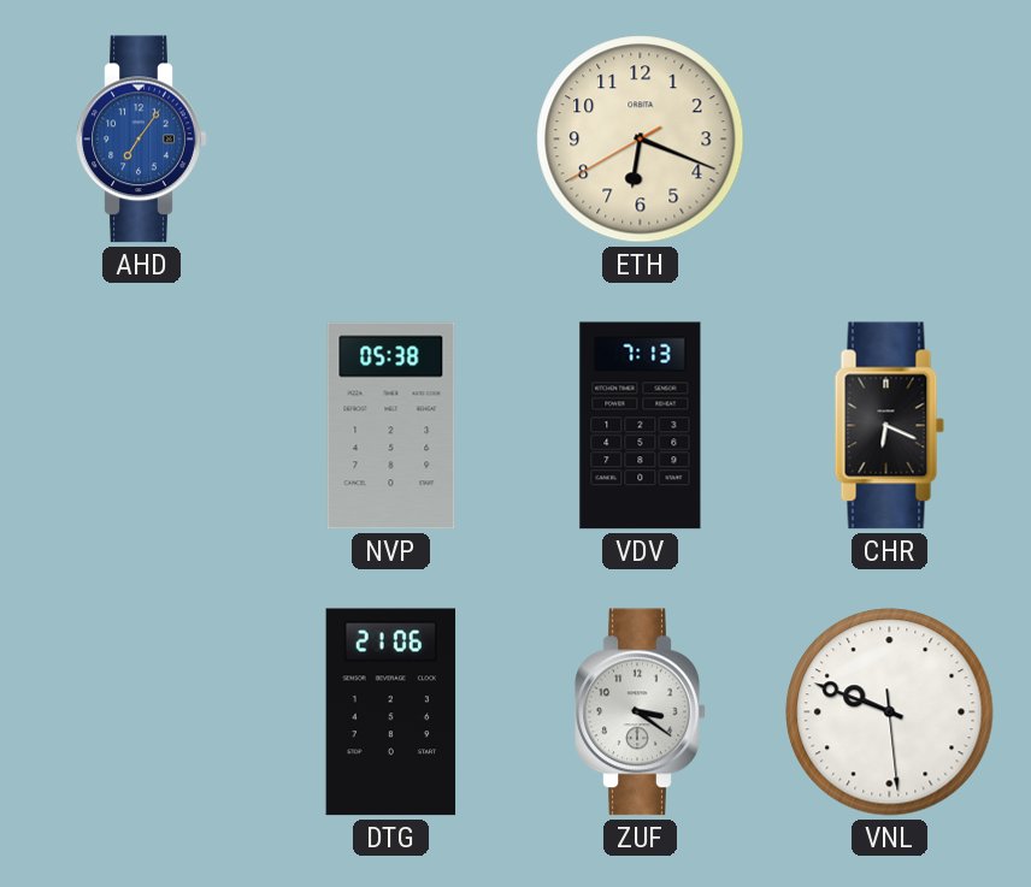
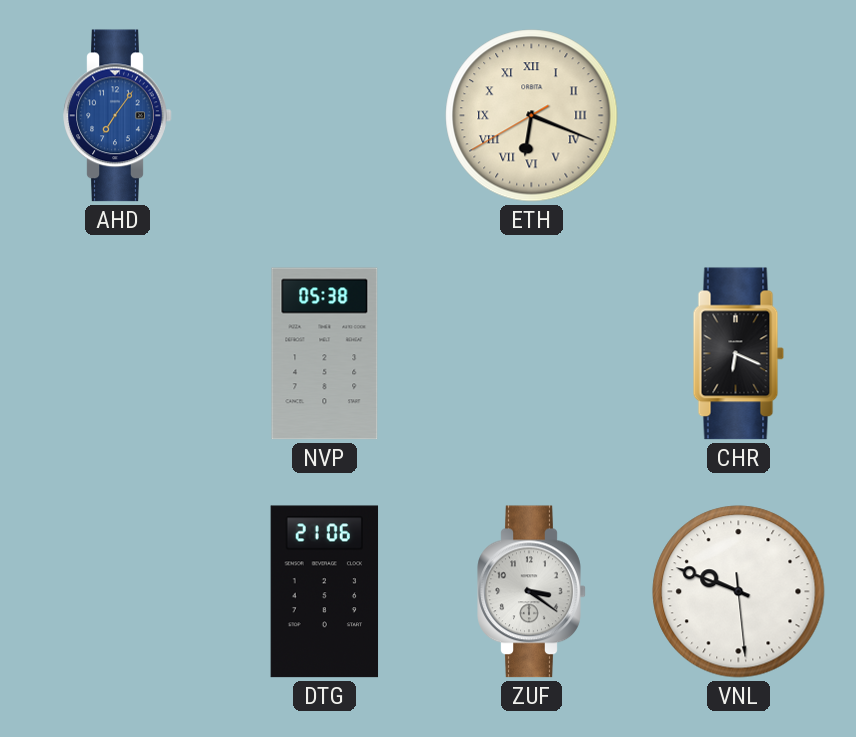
ETH numerals: Arabic -> Roman (532, 116)
VDV: 7:13 -> none (641, 426)
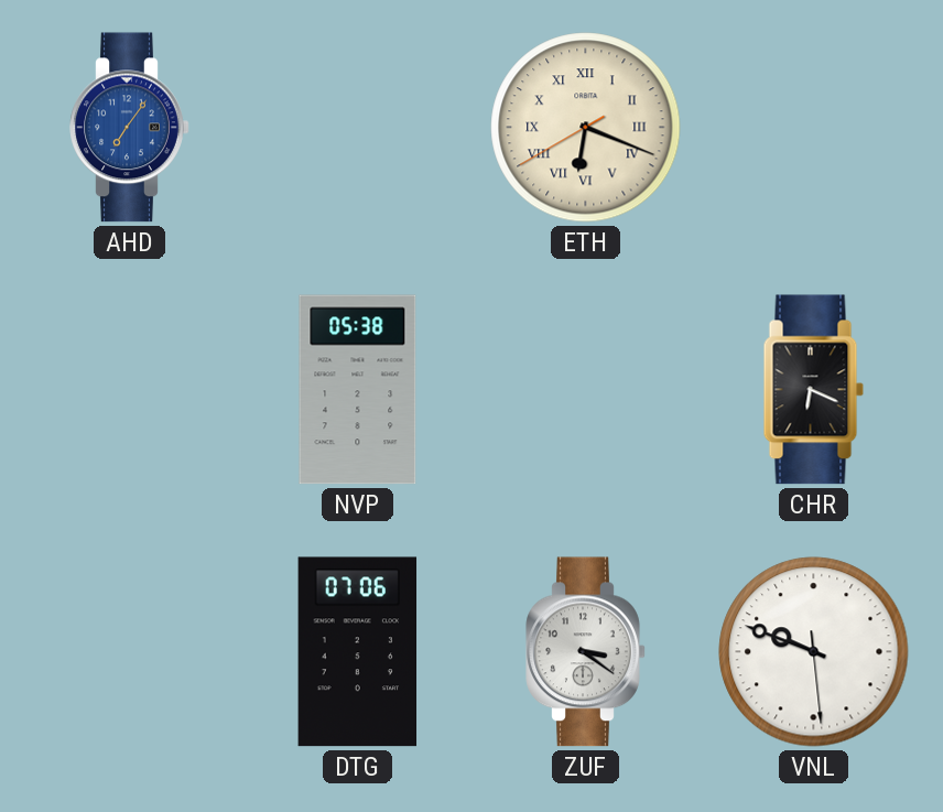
DTG: 21:06 -> 07:06 (358, 652)
